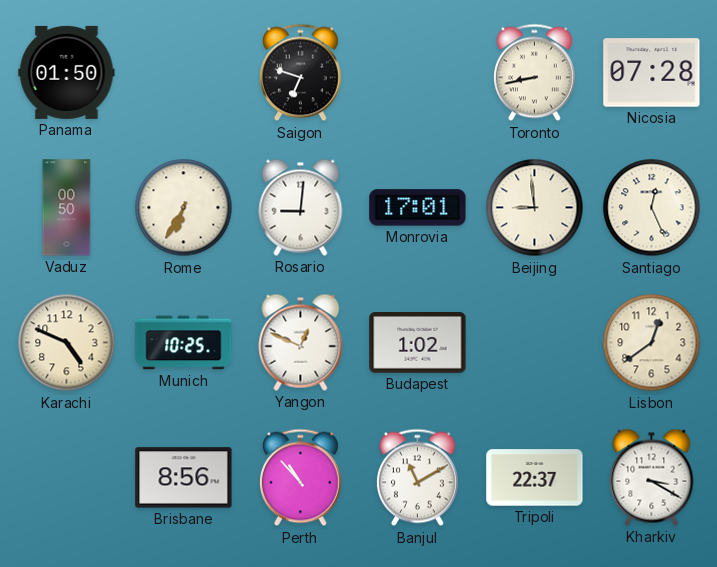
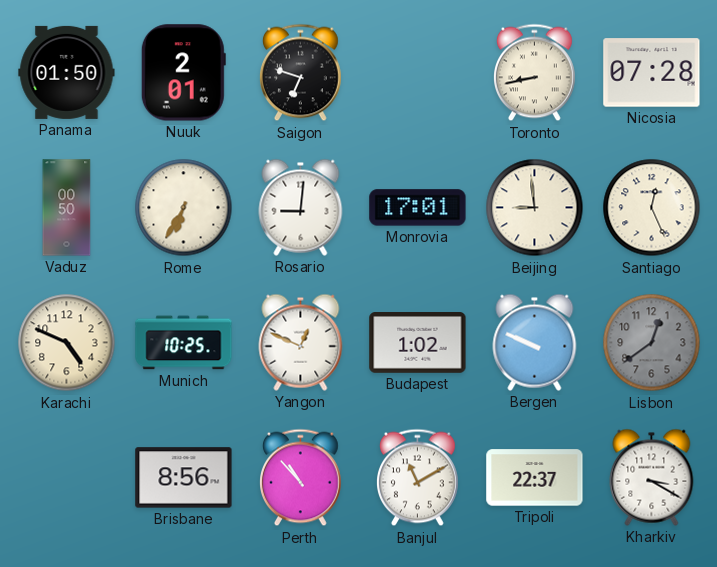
Nuuk: none -> 2:01 (183, 73)
Bergen: none -> 9:49 (535, 342)
Lisbon dial: cream -> grey (652, 343)
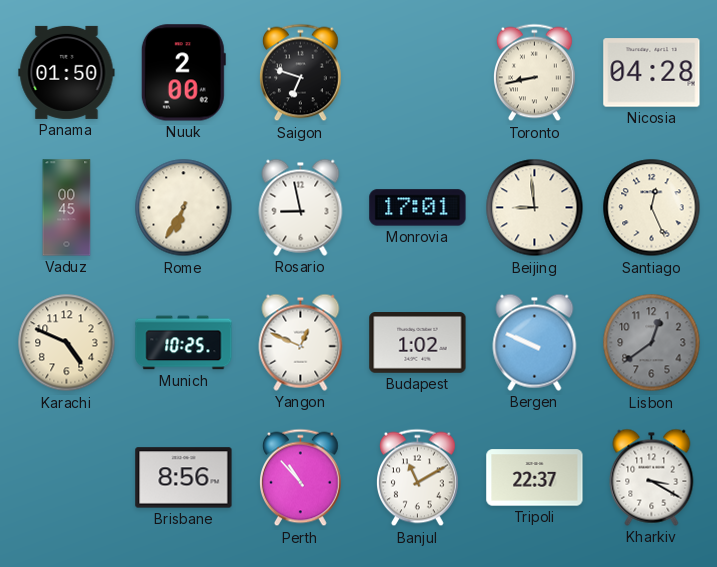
Nuuk: 2:01 -> 2:00 (183, 73)
Nicosia: 07:28 -> 04:28 (652, 73)
Vaduz: 00:50 -> 00:45 (67, 208)
Rosario: 9:01 -> 8:58 (301, 207)
